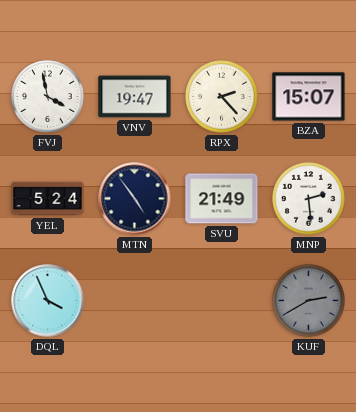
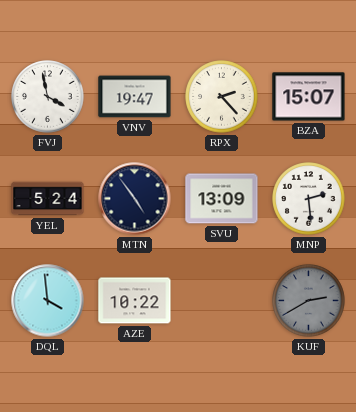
SVU: 21:49 -> 13:09 (222, 199)
DQL: 3:56 -> 3:59 (48, 301)
AZE: none -> 10:22 (135, 301)
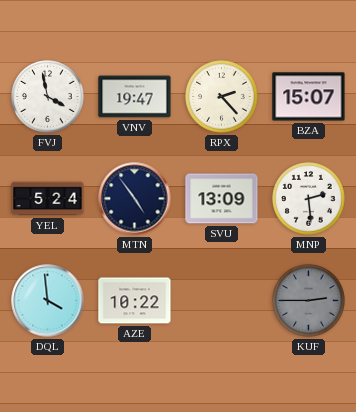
KUF: 2:40 -> 2:45 (309, 301)
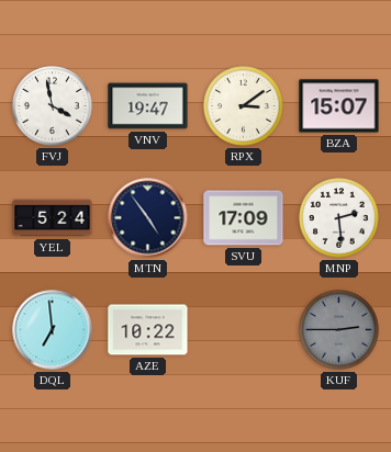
RPX: 2:23 -> 3:09 (244, 106)
SVU: 13:09 -> 17:09 (244, 218)
DQL: 3:59 -> 6:59 (53, 330)
